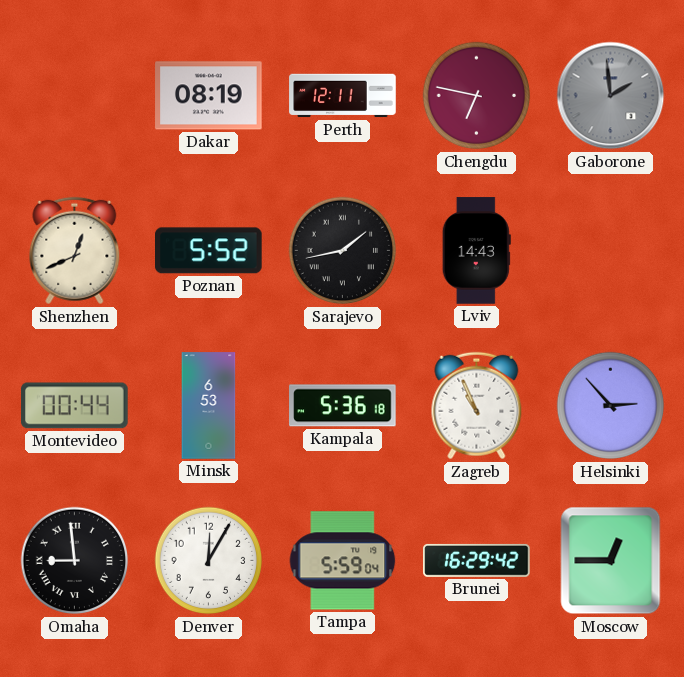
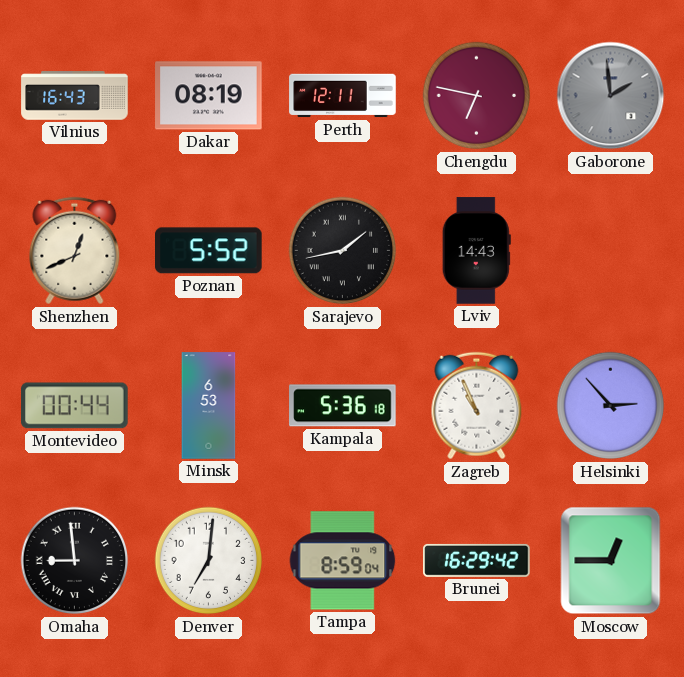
Vilnius: none -> 16:43 (75, 96)
Denver: 12:05 -> 7:01 (209, 561)
Tampa: 5:59 -> 8:59 (343, 561)
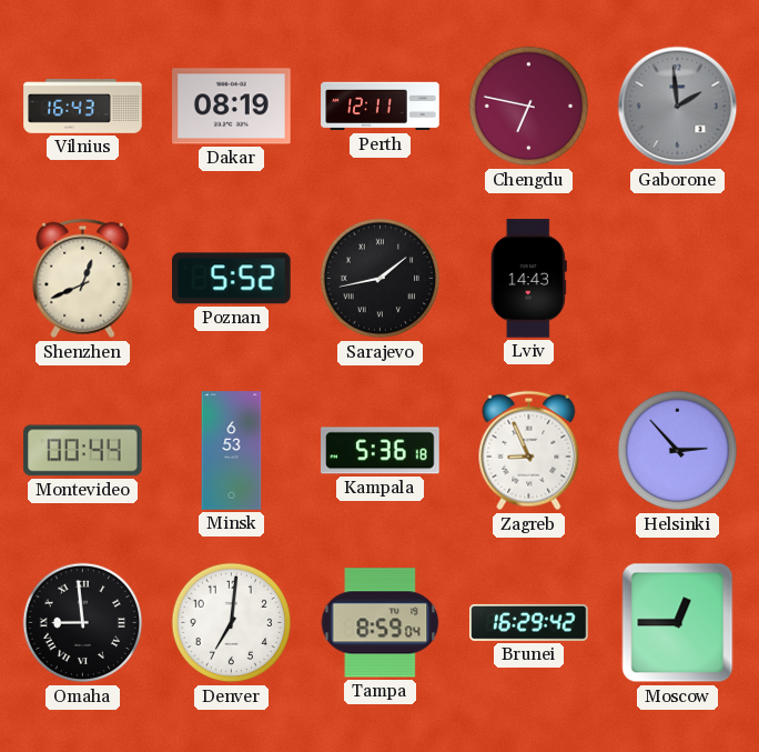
Zagreb: 10:56 -> 8:56 (529, 451)
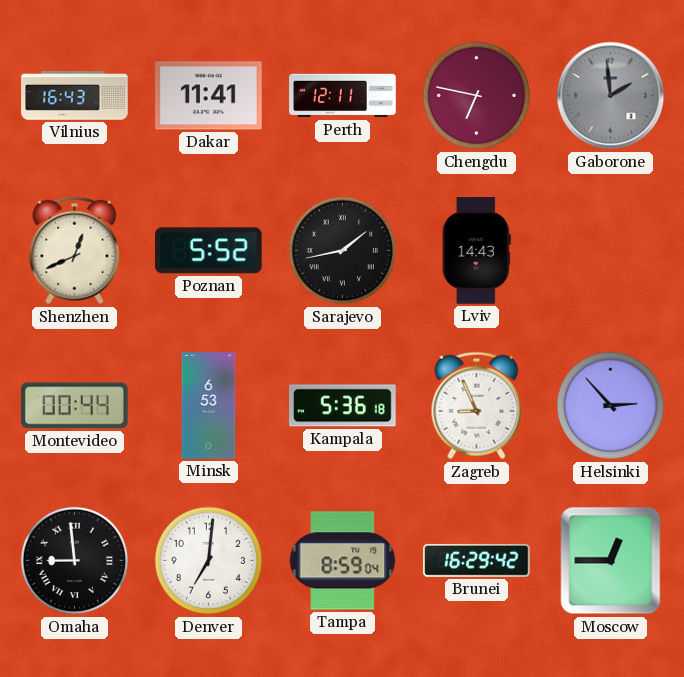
Dakar: 08:19 -> 11:41 (209, 96)
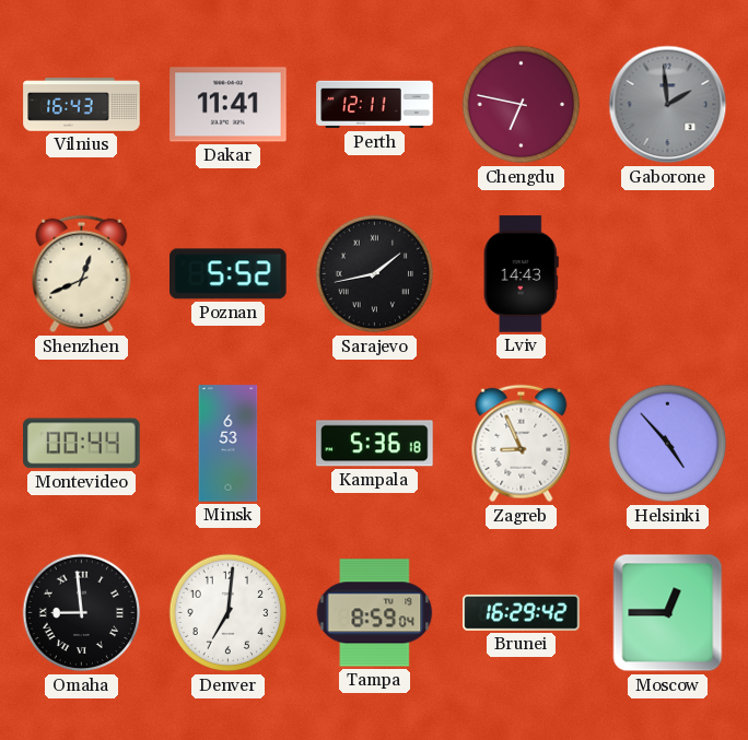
Helsinki: 2:53 -> 4:53 (668, 444)
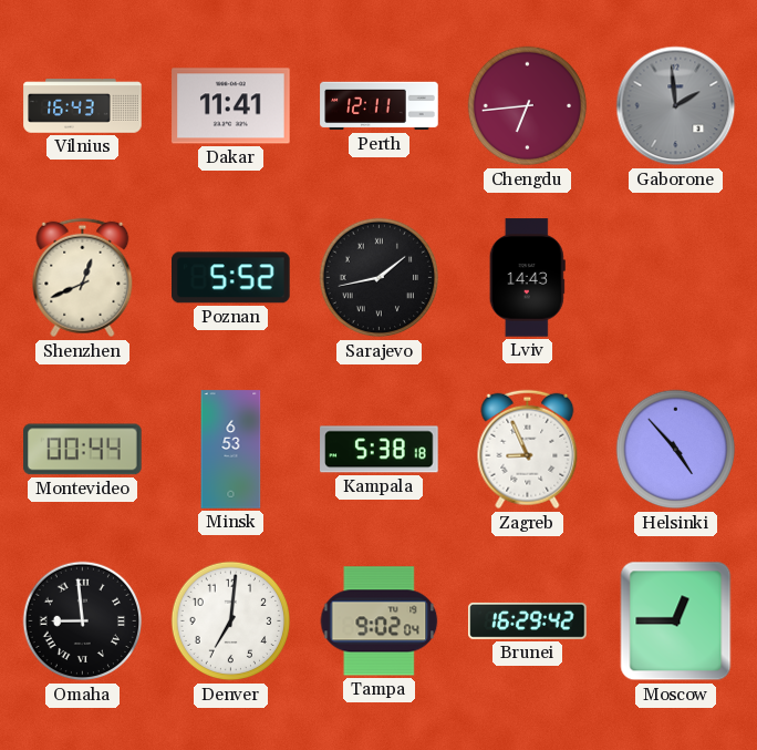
Chengdu: 6:47 -> 6:44 (528, 106)
Kampala: 5:36 -> 5:38 (380, 450)
Tampa: 8:59 -> 9:02 (380, 621)
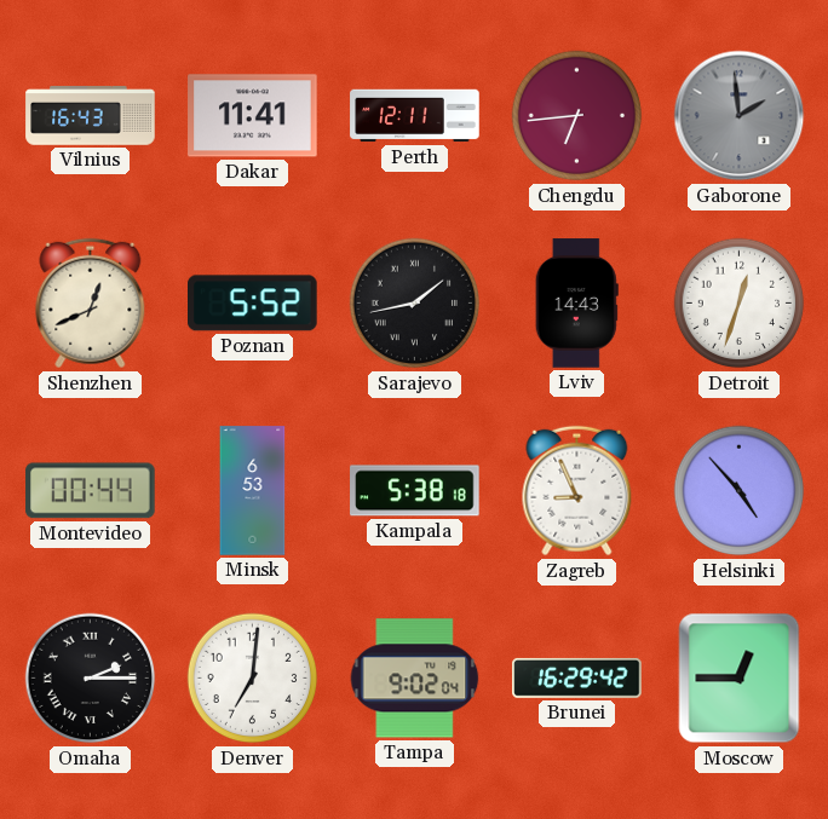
Detroit: none -> 12:33 (740, 304)
Omaha: 8:59 -> 2:15 (91, 679)
